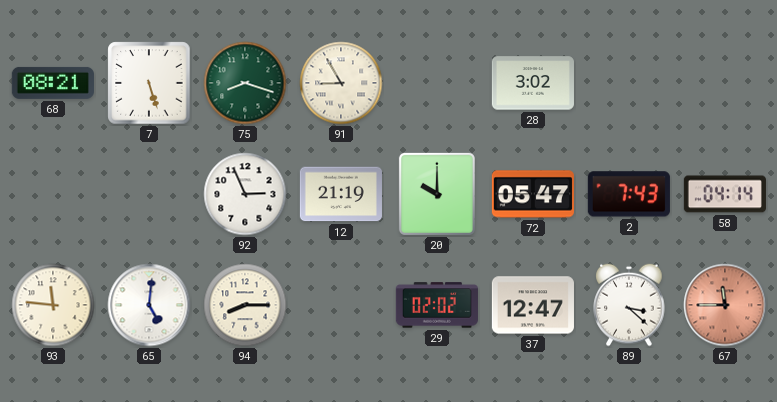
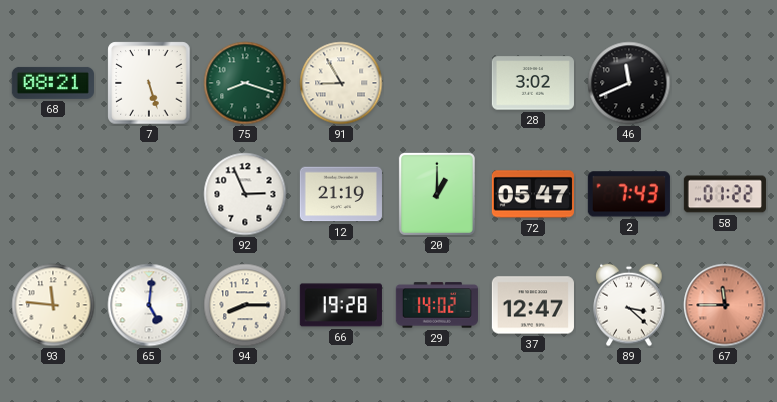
46: none -> 11:41 (629, 83)
20: 10:00 -> 1:00 (437, 194)
58: 04:14 -> 01:22 (725, 194)
66: none -> 19:28 (341, 305)
29: 02:02 -> 14:02 (437, 305)
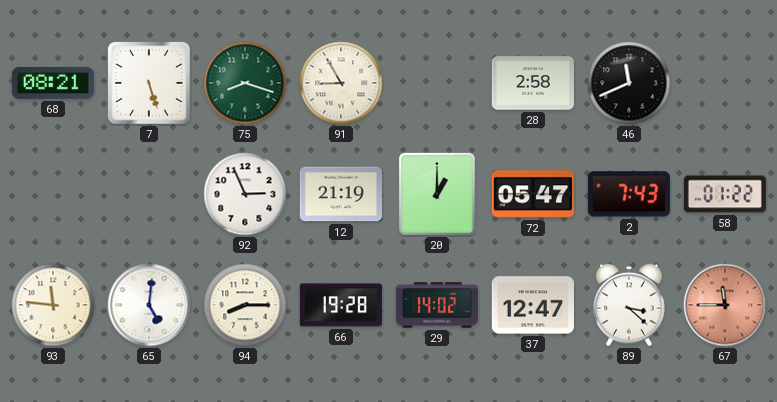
28: 3:02 -> 2:58 (533, 83)
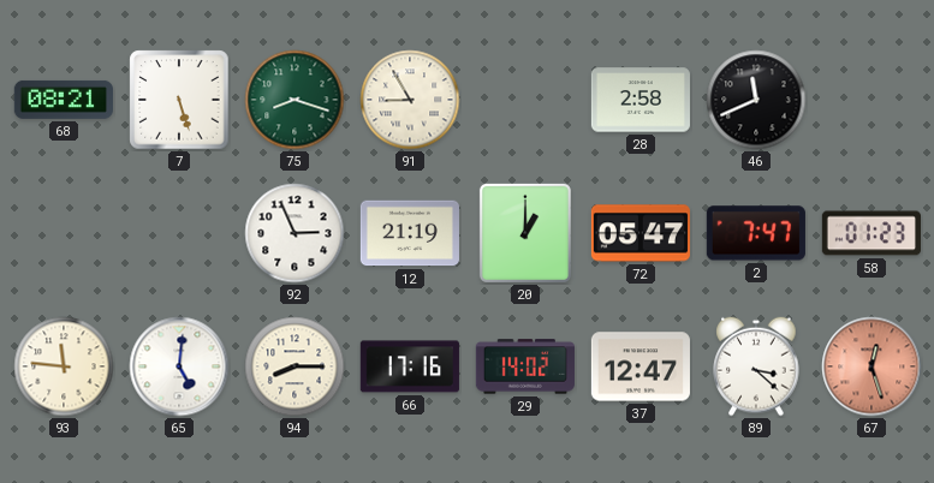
2: 7:43 -> 7:47 (756, 233)
58: 01:22 -> 01:23 (871, 233)
66: 19:28 -> 17:16 (410, 366)
67: 11:45 -> 12:27 (871, 366)
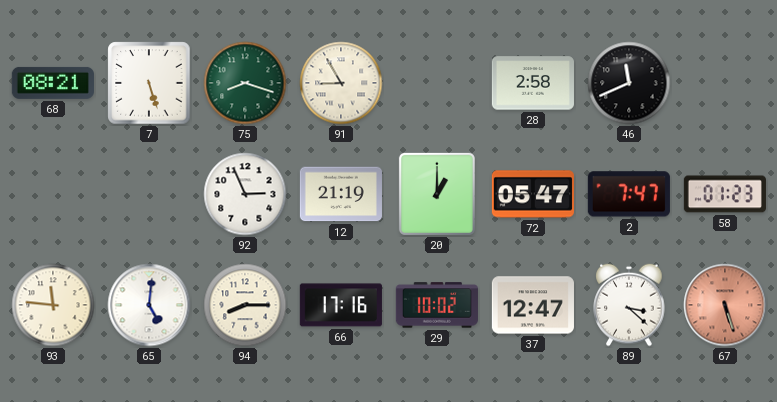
29: 14:02 -> 10:02 (437, 305)
67: 12:27 -> 5:27 (725, 305)
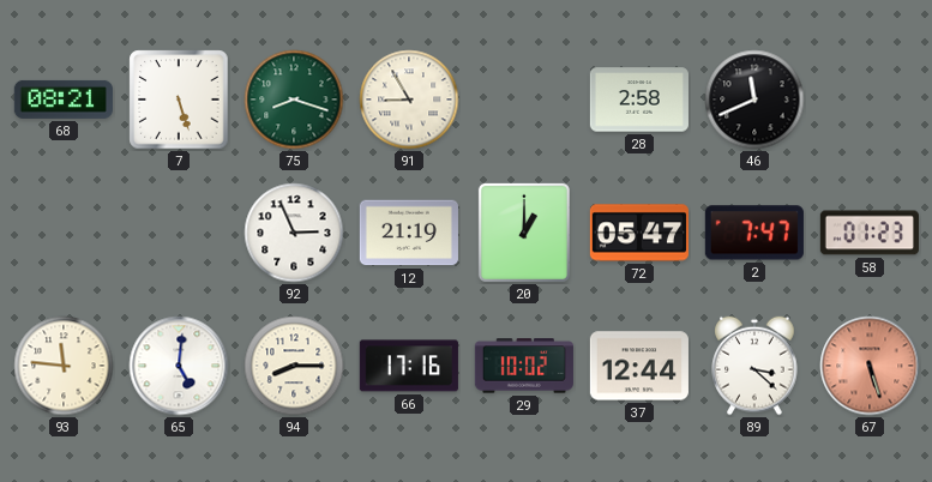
37: 12:47 -> 12:44 (639, 366)
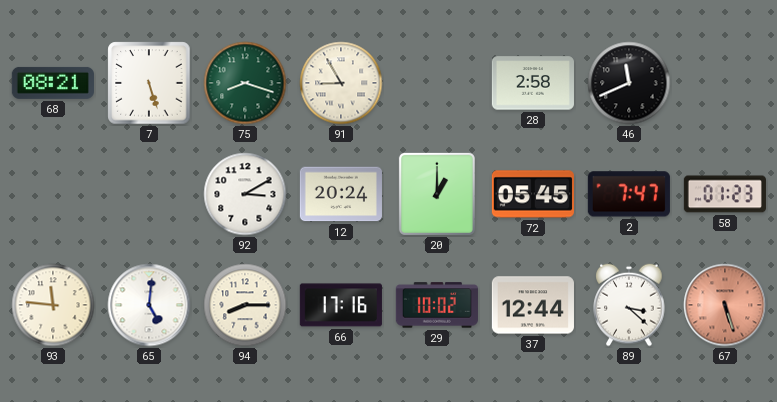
92: 2:56 -> 3:10 (245, 194)
12: 21:19 -> 20:24 (341, 194)
72: 05:47 -> 05:45 (533, 194)
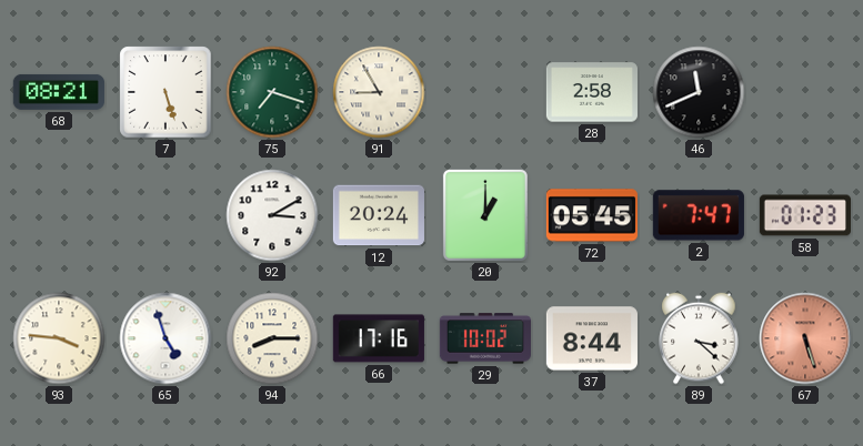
75: 8:18 -> 7:18 (272, 92)
93: 11:46 -> 3:46 (59, 338)
65: 5:01 -> 4:57 (165, 338)
37: 12:44 -> 8:44 (592, 338)
